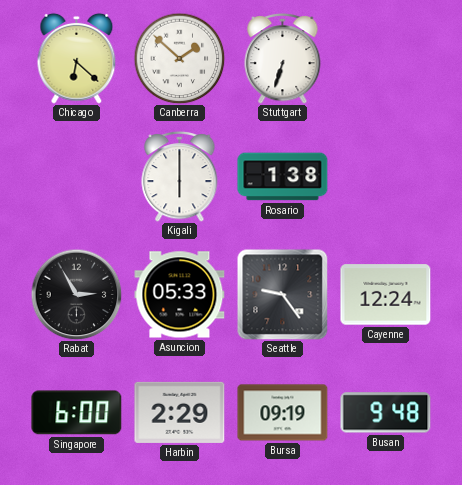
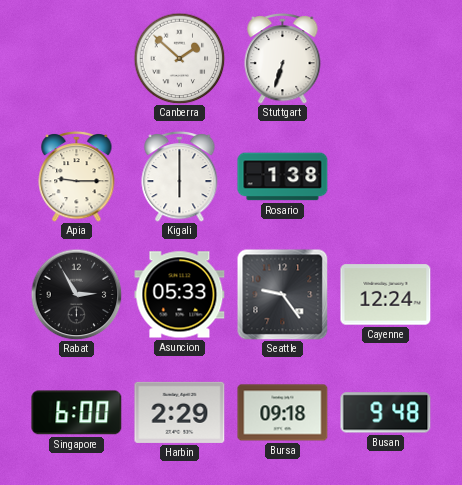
Chicago: 6:22 -> none (77, 58)
Apia: none -> 9:15 (77, 176)
Bursa: 09:19 -> 09:18 (283, 413)
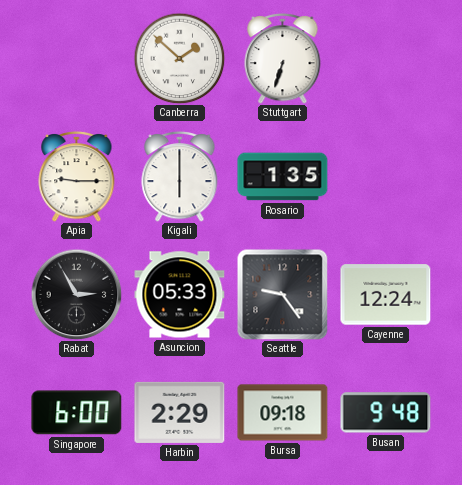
Rosario: 1:38 -> 1:35 (283, 177)
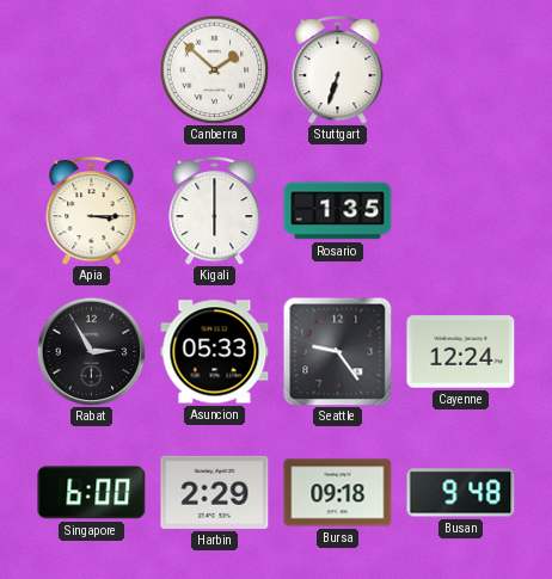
Apia: 9:15 -> 3:15 (92, 210)
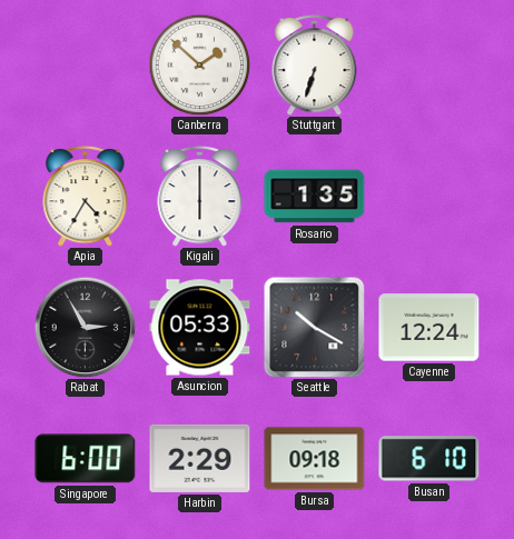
Apia: 3:15 -> 4:35 (86, 196)
Seattle: 9:24 -> 10:20 (314, 327)
Busan: 9:48 -> 6:10 (429, 459)
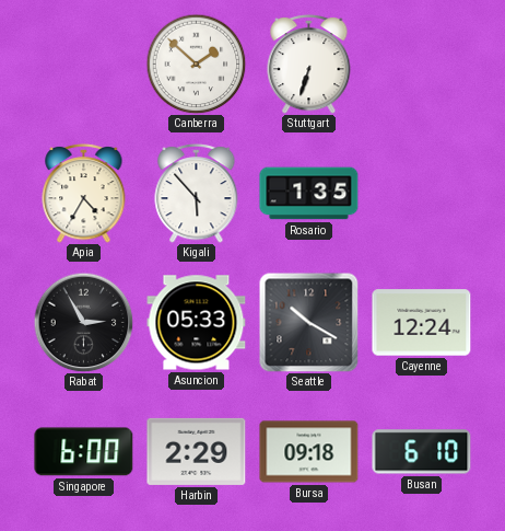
Kigali: 6:00 -> 5:53 (197, 193)
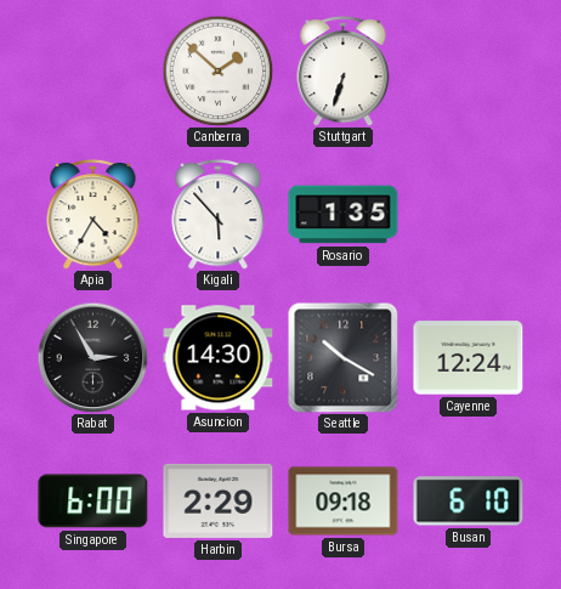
Asuncion: 05:33 -> 14:30 (219, 358)
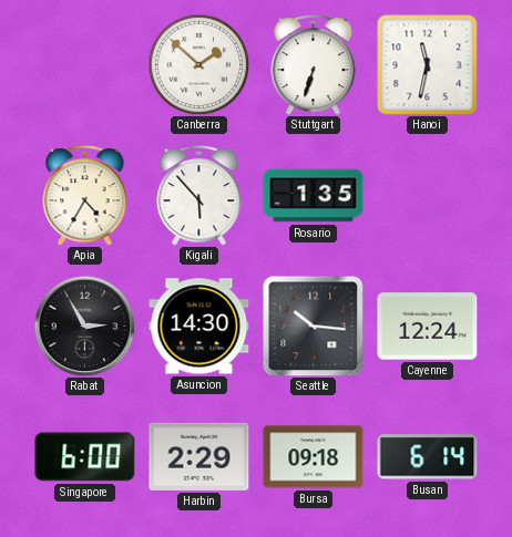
Hanoi: none -> 11:32 (428, 65)
Seattle: 10:20 -> 10:16 (313, 326)
Busan: 6:10 -> 6:14 (428, 457)
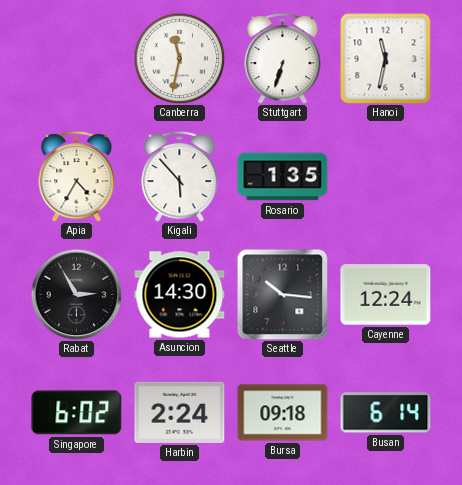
Canberra: 1:52 -> 11:32 (179, 58)
Singapore: 6:00 -> 6:02 (77, 413)
Harbin: 2:29 -> 2:24 (180, 412)
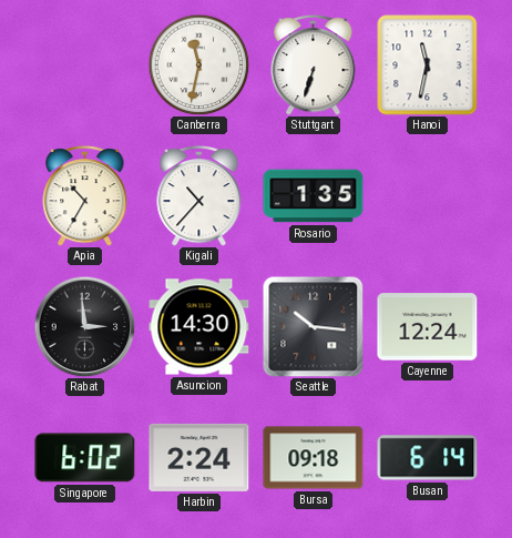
Apia: 4:35 -> 10:35 (85, 195)
Kigali: 5:53 -> 10:37 (199, 195)
Rabat: 2:55 -> 2:59 (84, 326)
